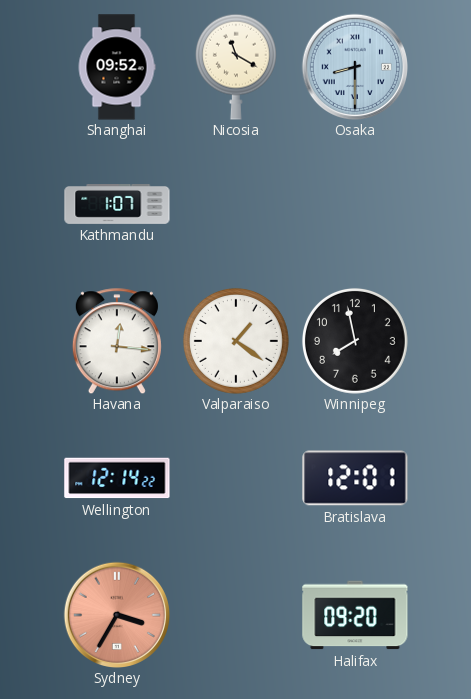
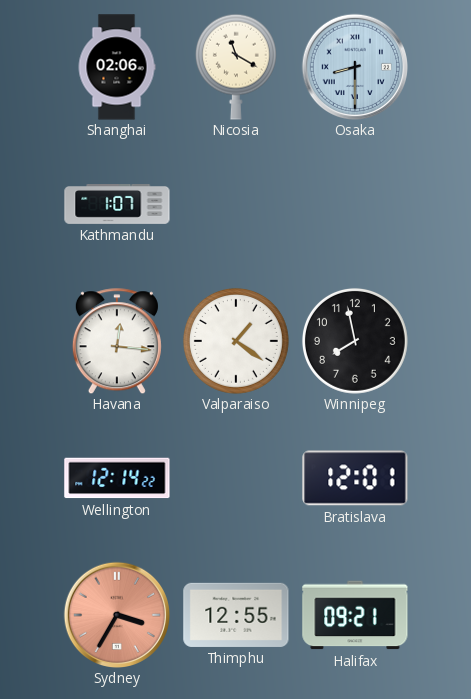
Shanghai: 09:52 -> 02:06 (117, 67)
Thimphu: none -> 12:55 (236, 615)
Halifax: 09:20 -> 09:21 (355, 615)
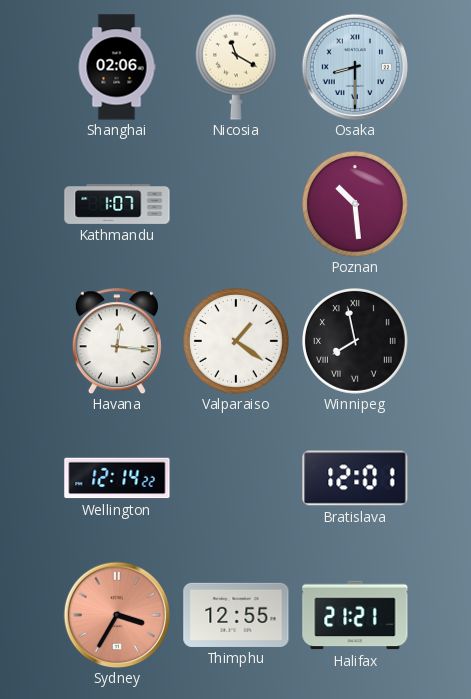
Poznan: none -> 10:29 (355, 204)
Winnipeg numerals: Arabic -> Roman (355, 341)
Halifax: 09:21 -> 21:21 (355, 615)
